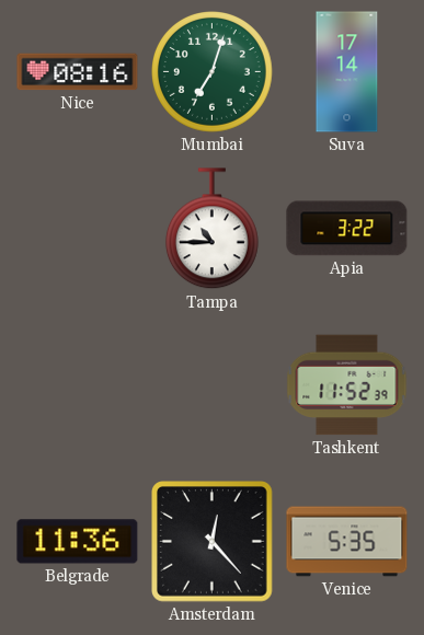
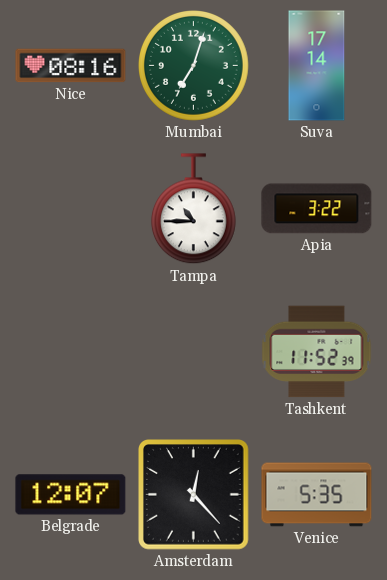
Belgrade: 11:36 -> 12:07 (71, 495)
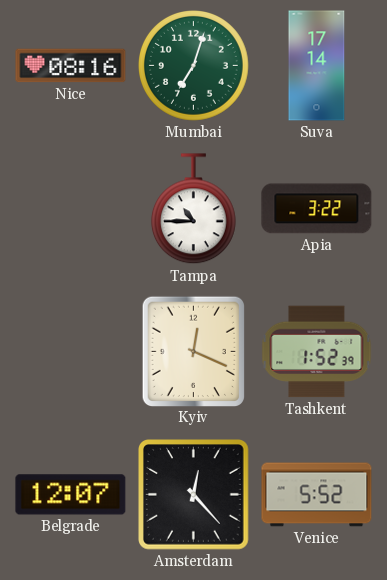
Kyiv: none -> 12:19 (193, 351)
Tashkent: 11:52 -> 1:52 (317, 352)
Venice: 5:35 -> 5:52 (317, 495)
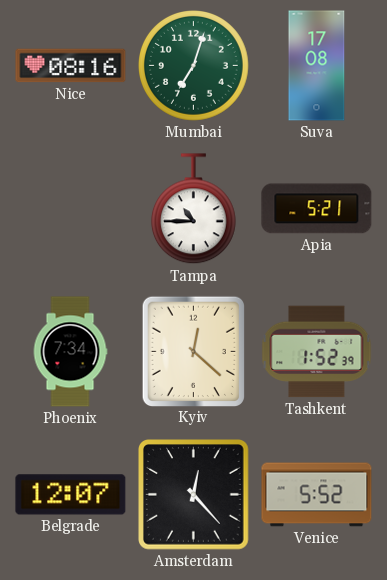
Suva: 17:14 -> 17:08 (317, 66)
Apia: 3:22 -> 5:21 (317, 209)
Phoenix: none -> 7:34 (70, 352)
Kyiv: 12:19 -> 12:22 (193, 351)
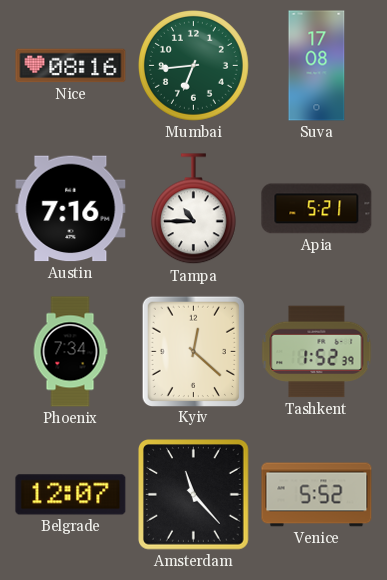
Mumbai: 7:03 -> 6:44 (194, 66)
Austin: none -> 7:16 (71, 209)
Amsterdam: 12:23 -> 11:23 (194, 495)
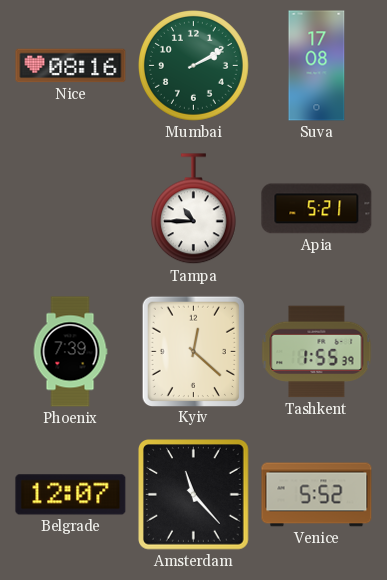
Mumbai: 6:44 -> 2:10 (194, 66)
Austin: 7:16 -> none (71, 209)
Phoenix: 7:34 -> 7:39 (70, 352)
Tashkent: 1:52 -> 1:55 (317, 352)
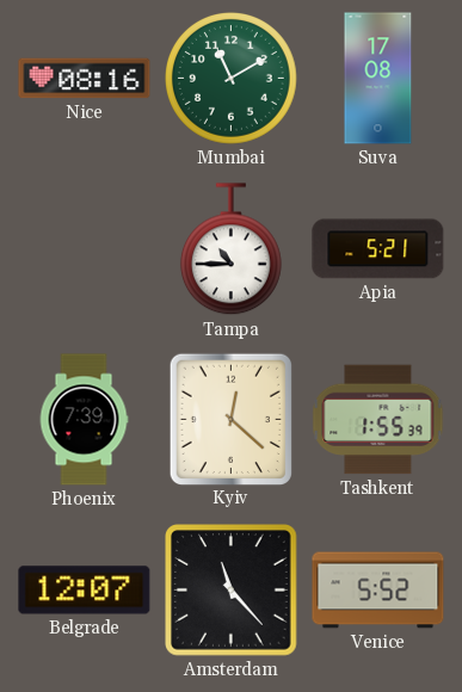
Mumbai: 2:10 -> 11:10 (232, 79)
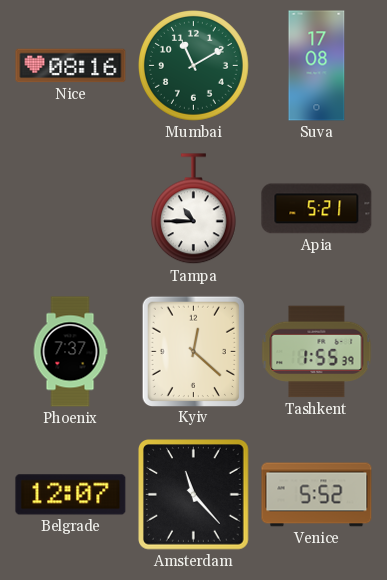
Phoenix: 7:39 -> 7:37 (70, 352)
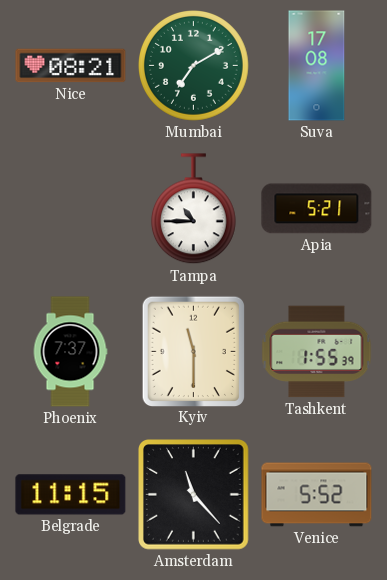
Nice: 08:16 -> 08:21 (71, 66)
Mumbai: 11:10 -> 7:10 (194, 66)
Kyiv: 12:22 -> 11:30 (193, 351)
Belgrade: 12:07 -> 11:15 (71, 495)
